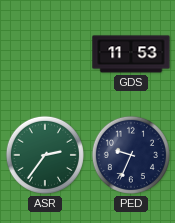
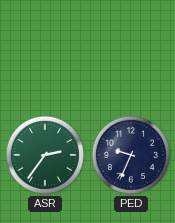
GDS: 11:53 -> none (131, 54)
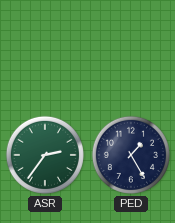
PED: 9:34 -> 1:25 (131, 155)
